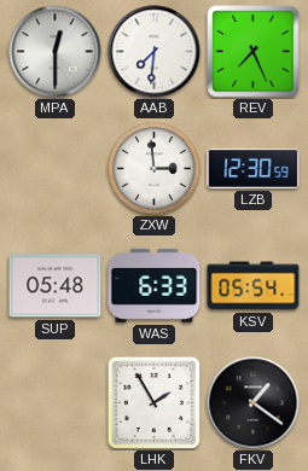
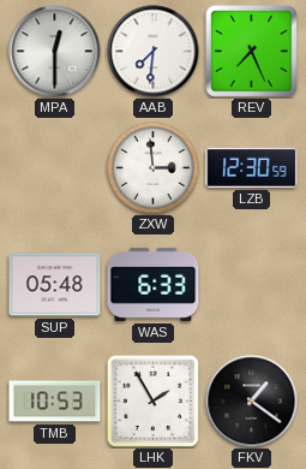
KSV: 05:54 -> none (254, 286)
TMB: none -> 10:53 (55, 402)
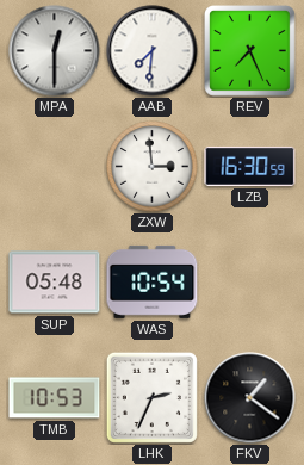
LZB: 12:30 -> 16:30 (250, 166)
WAS: 6:33 -> 10:54 (153, 281)
LHK: 1:55 -> 2:34 (151, 397)
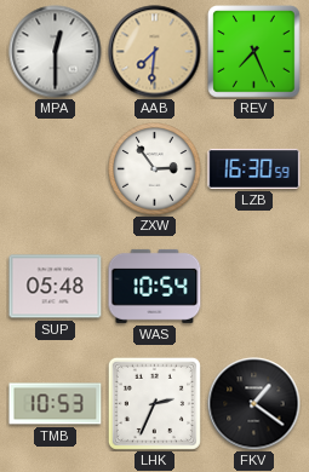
AAB dial: white -> champagne (155, 52)
ZXW: 2:59 -> 2:54 (155, 169)
